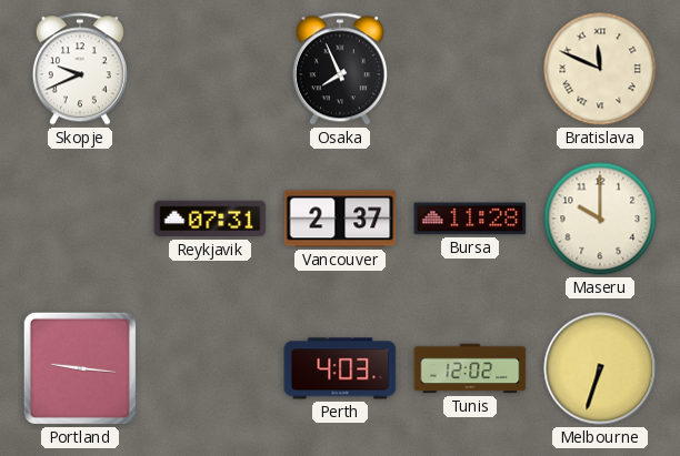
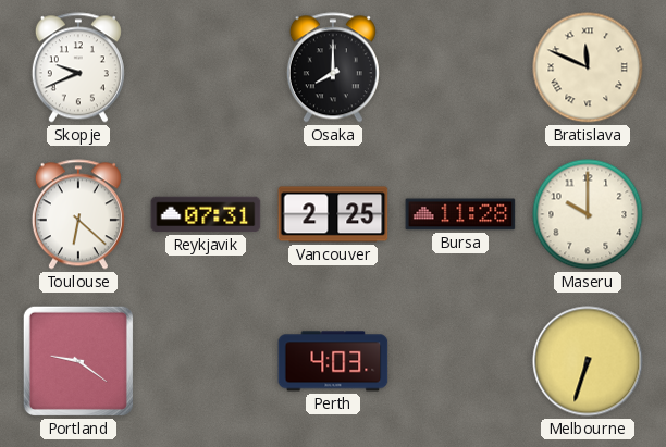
Osaka: 7:56 -> 8:00 (333, 67)
Toulouse: none -> 6:22 (78, 214)
Vancouver: 2:37 -> 2:25 (333, 214)
Portland: 9:16 -> 9:21 (78, 361)
Tunis: 12:02 -> none (470, 368)
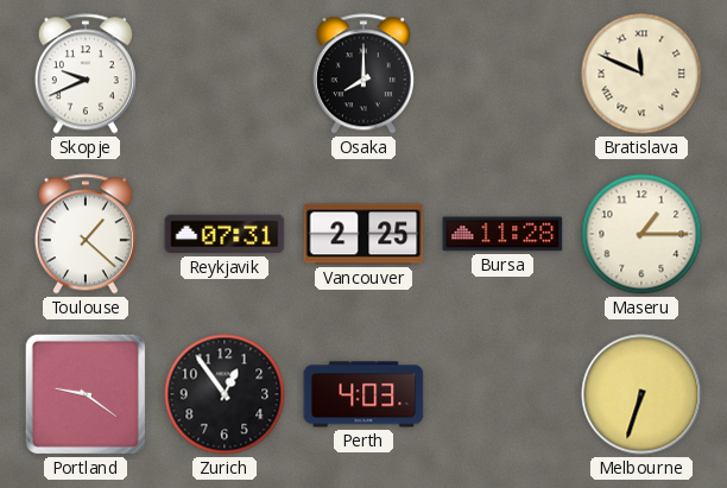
Toulouse: 6:22 -> 1:22 (86, 234)
Maseru: 10:00 -> 1:15 (641, 234)
Zurich: none -> 12:54 (225, 394)
